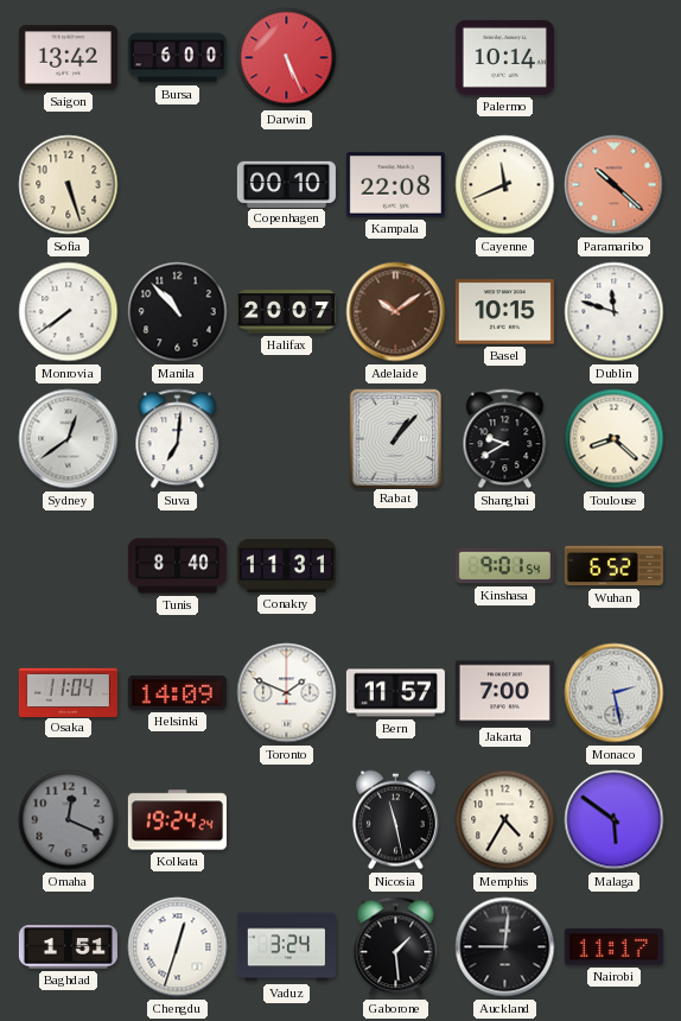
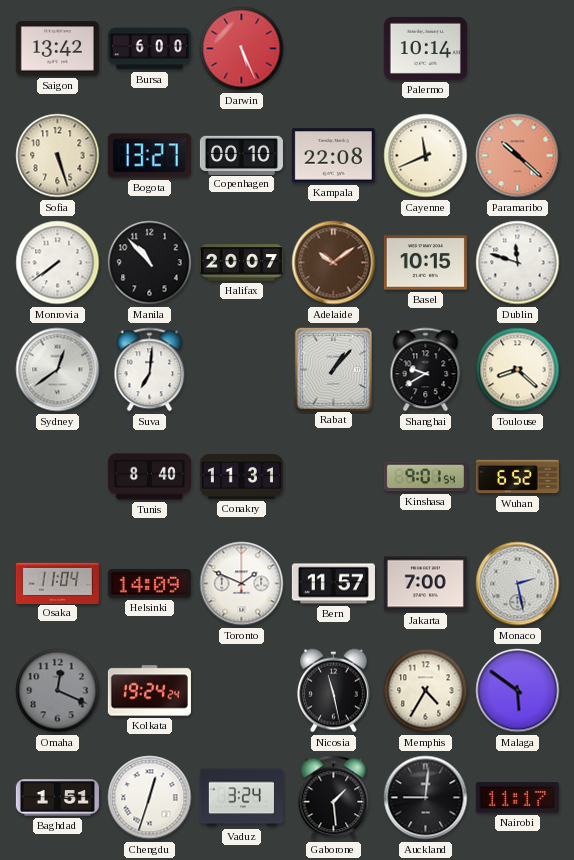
Bogota: none -> 13:27 (149, 156)
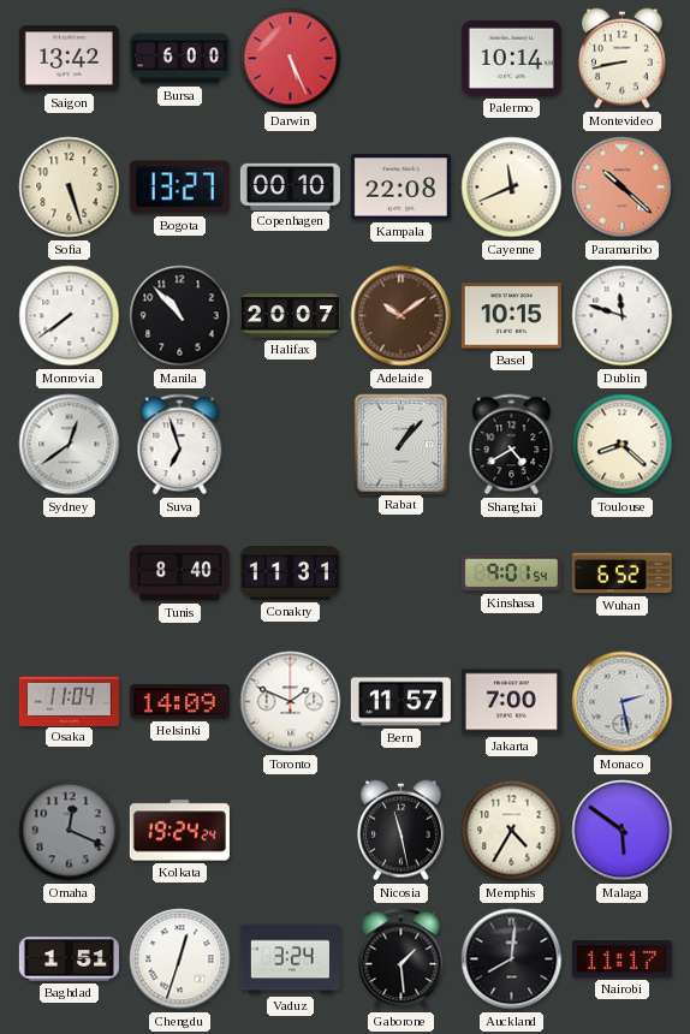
Montevideo: none -> 8:43 (621, 59)
Suva: 7:01 -> 6:57 (180, 445)
Shanghai: 9:40 -> 4:40 (512, 445)
Auckland: 9:01 -> 8:01 (512, 959)
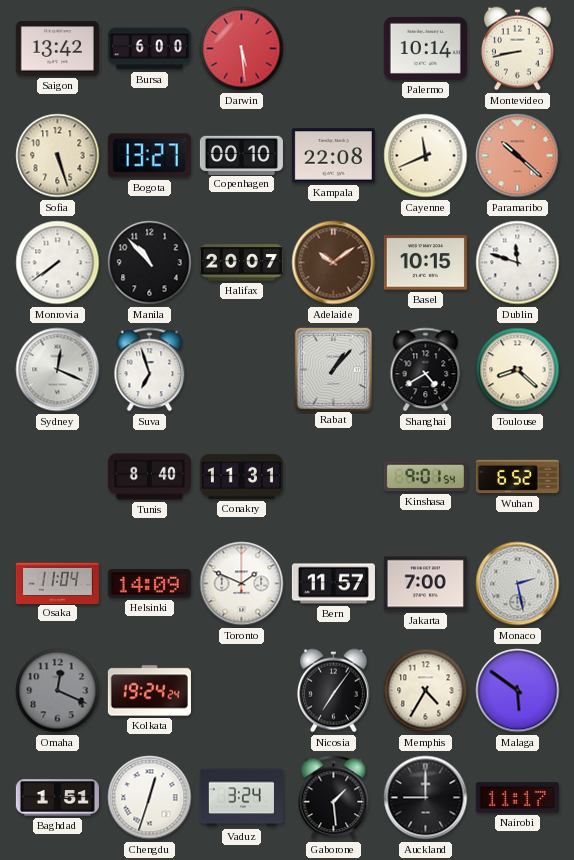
Darwin: 5:26 -> 5:29 (242, 49)
Sydney: 12:39 -> 12:19 (58, 370)
Nicosia: 11:28 -> 7:06 (333, 691)
Auckland: 8:01 -> 9:00 (426, 798)
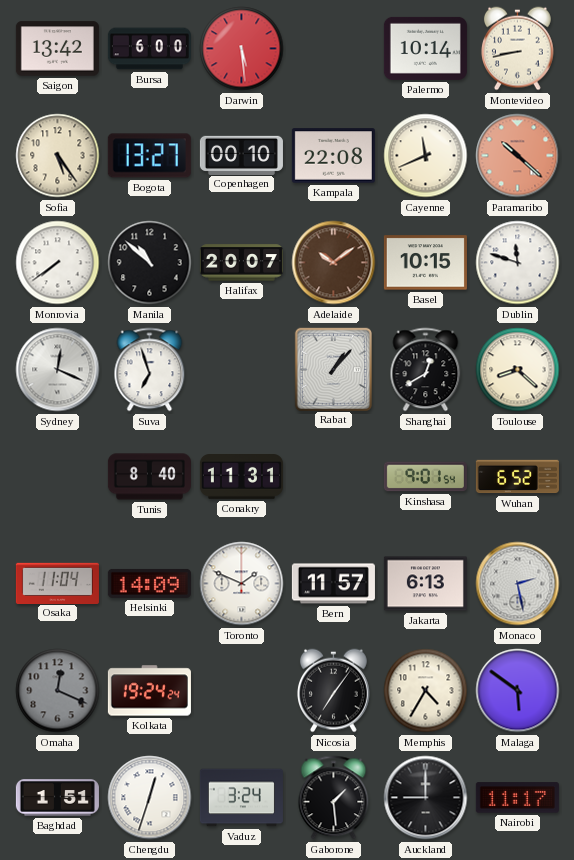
Sofia: 5:27 -> 5:24 (58, 156)
Manila: 10:53 -> 10:52 (150, 263)
Shanghai: 4:40 -> 12:40 (426, 370)
Jakarta: 7:00 -> 6:13 (425, 584)
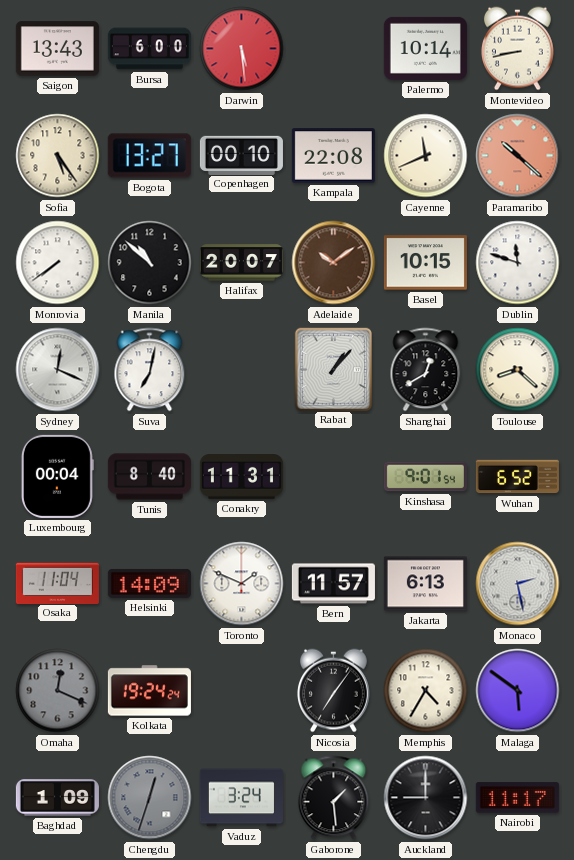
Saigon: 13:42 -> 13:43 (57, 49)
Suva: 6:57 -> 7:02 (150, 370)
Luxembourg: none -> 00:04 (57, 476)
Baghdad: 1:51 -> 1:09 (57, 798)
Chengdu dial: white -> grey (150, 798)
